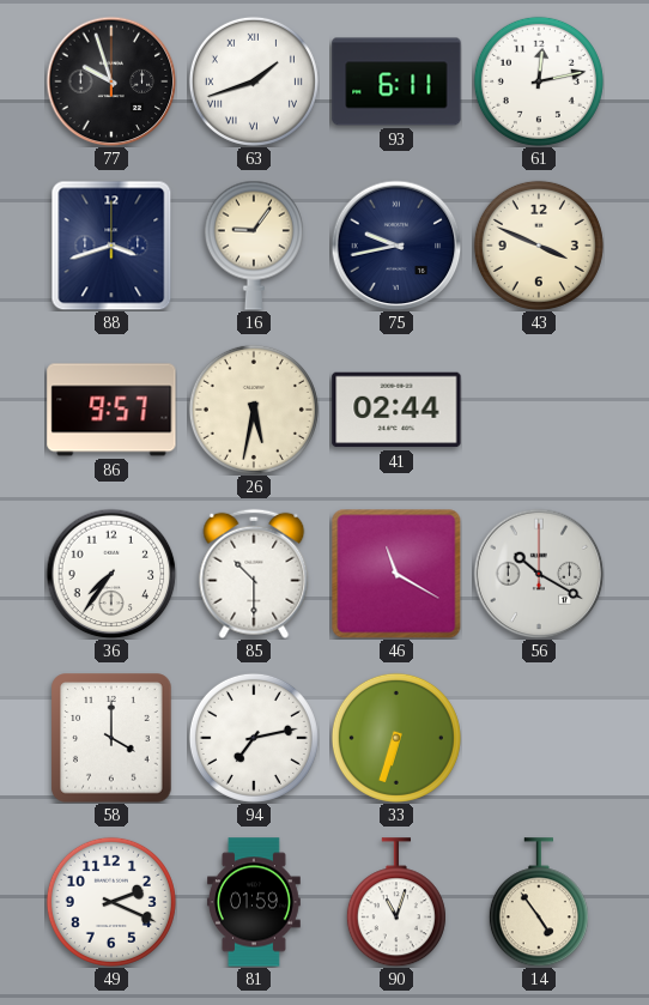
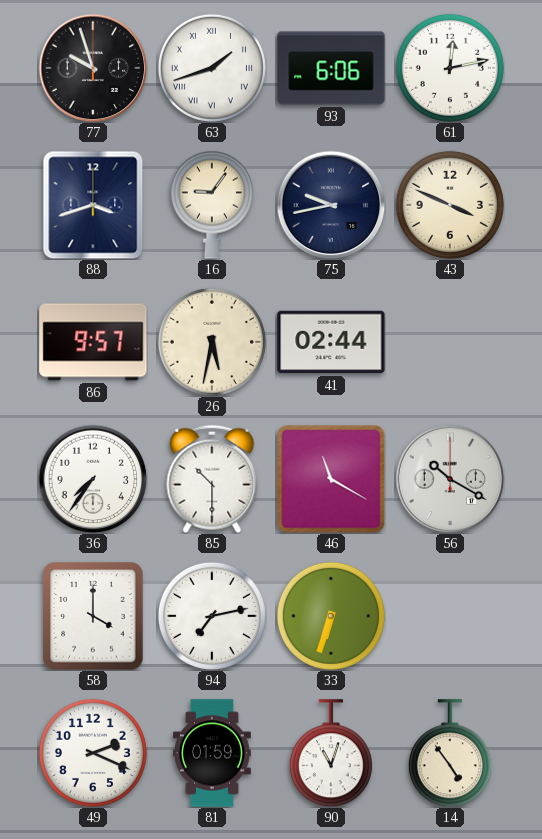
93: 6:11 -> 6:06 (331, 68)
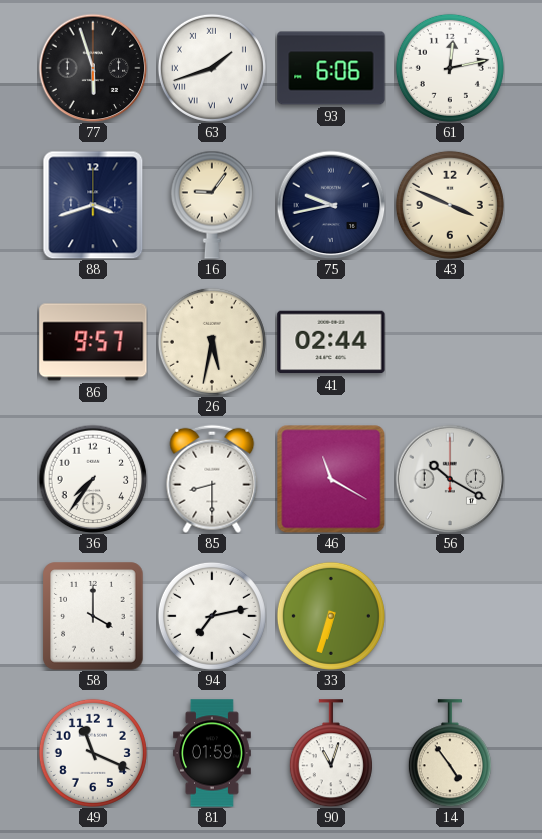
77: 9:57 -> 5:57 (93, 68)
85: 10:30 -> 8:30 (212, 479)
49: 2:19 -> 11:19 (93, 753)
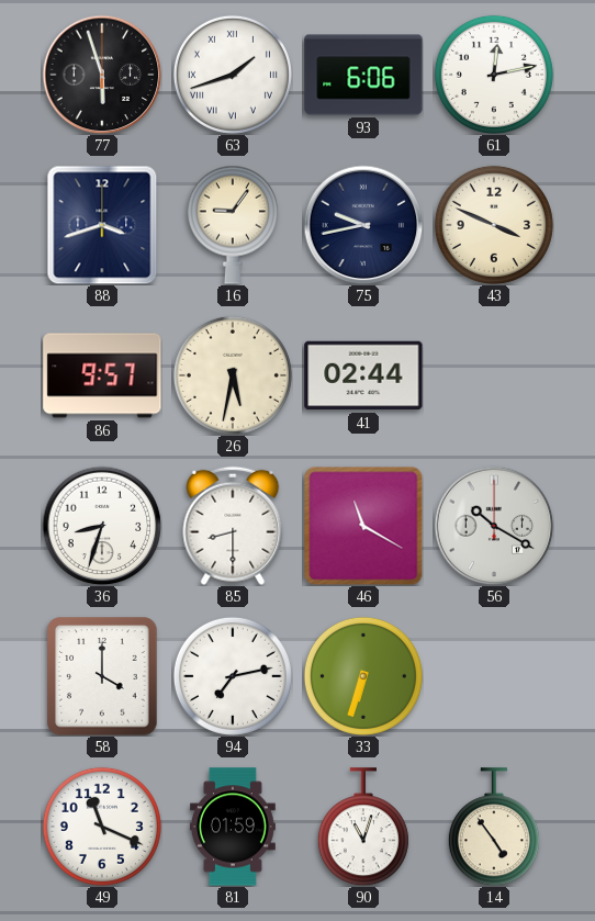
36: 7:36 -> 8:33 (102, 526)
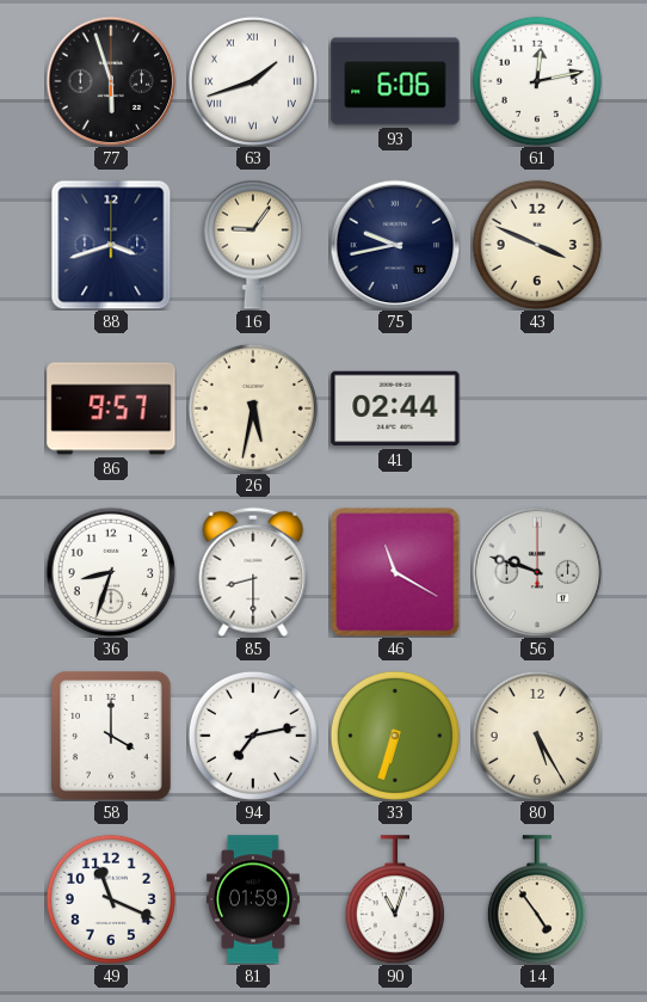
56: 10:20 -> 9:48 (537, 572)
80: none -> 5:25 (537, 736)
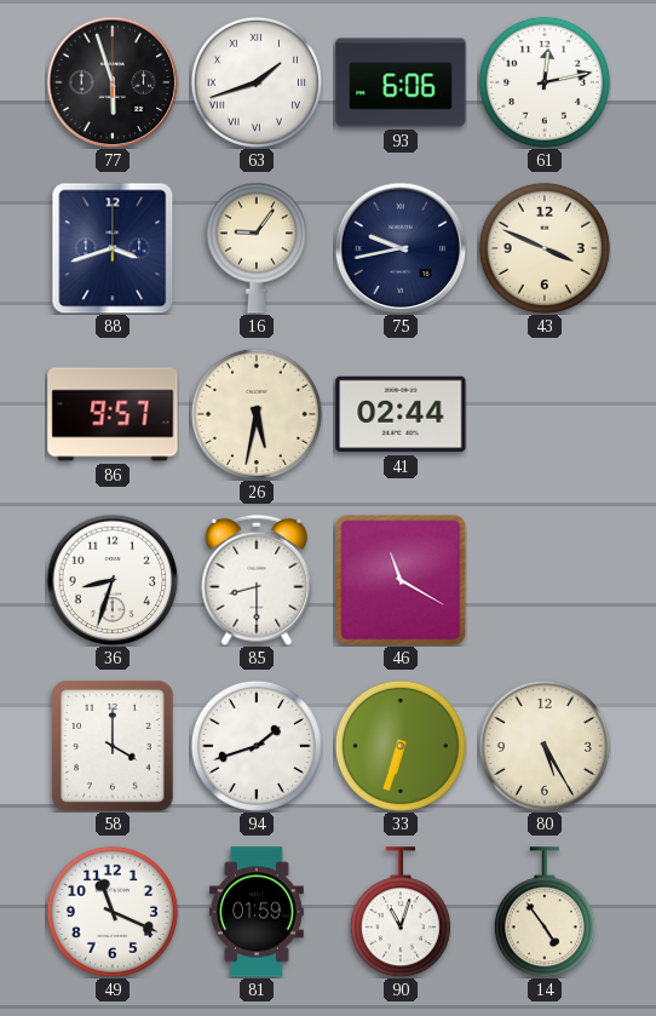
56: 9:48 -> none (537, 572)
94: 7:13 -> 1:42 (257, 746)
